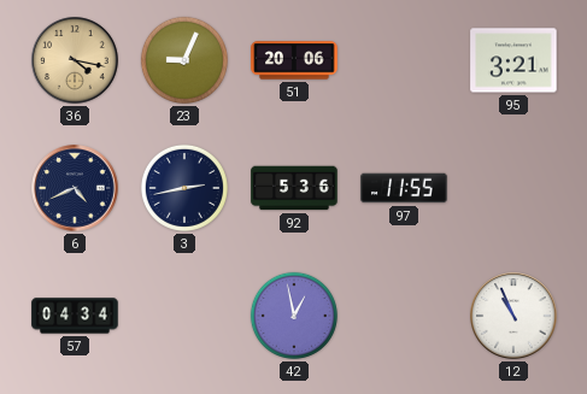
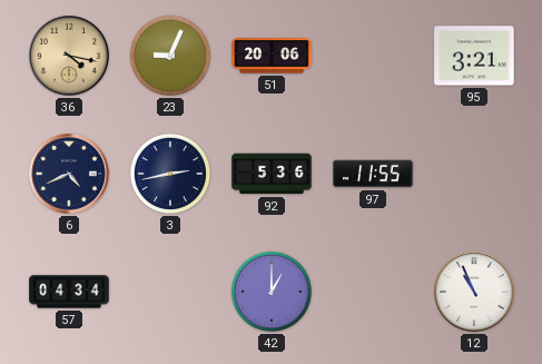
42: 12:58 -> 1:00 (272, 292)
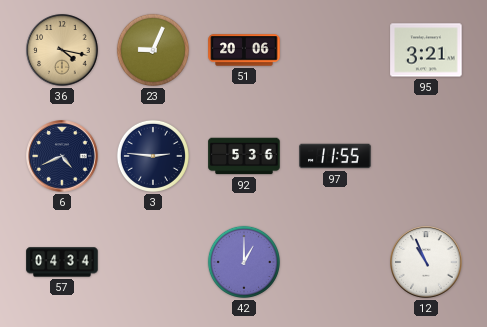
3: 2:43 -> 2:46 (153, 156)
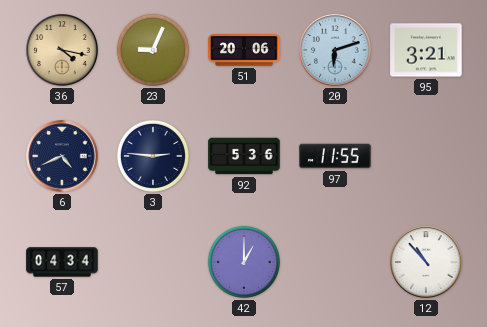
20: none -> 6:12 (335, 50)
12: 10:56 -> 10:53 (426, 262)
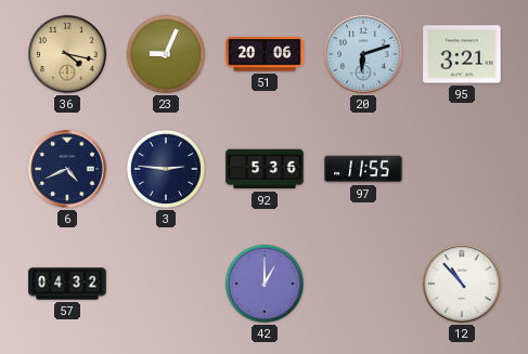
57: 04:34 -> 04:32 (67, 284)
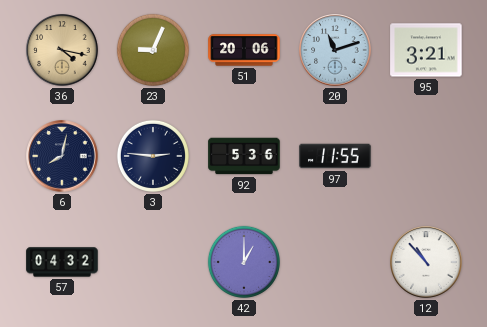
20: 6:12 -> 11:12 (335, 50)
6: 4:41 -> 8:02 (62, 156)
